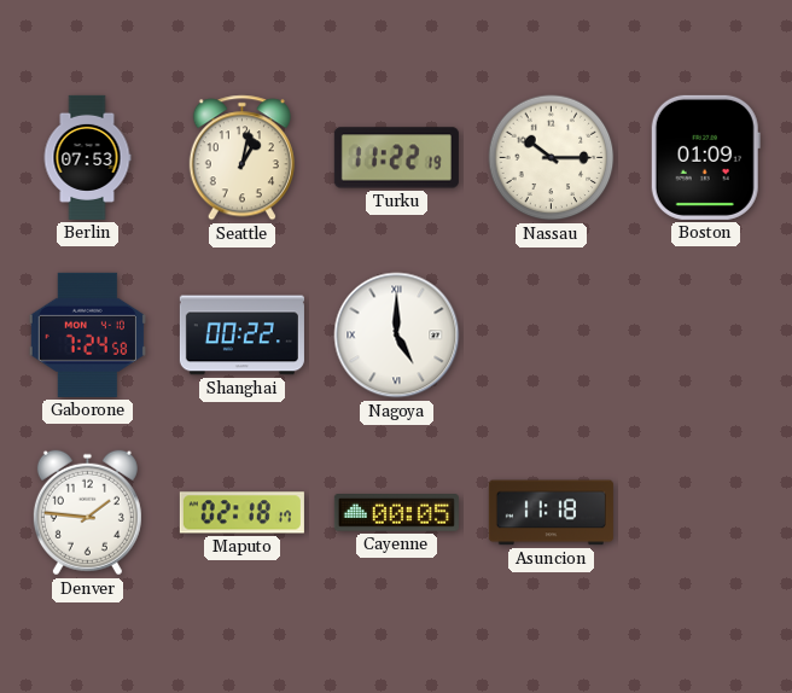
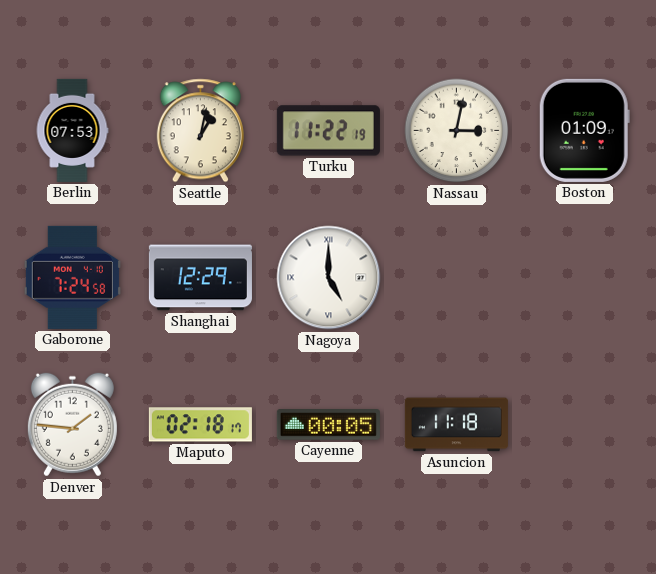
Nassau: 10:15 -> 3:02 (457, 131)
Shanghai: 00:22 -> 12:29 (200, 278)
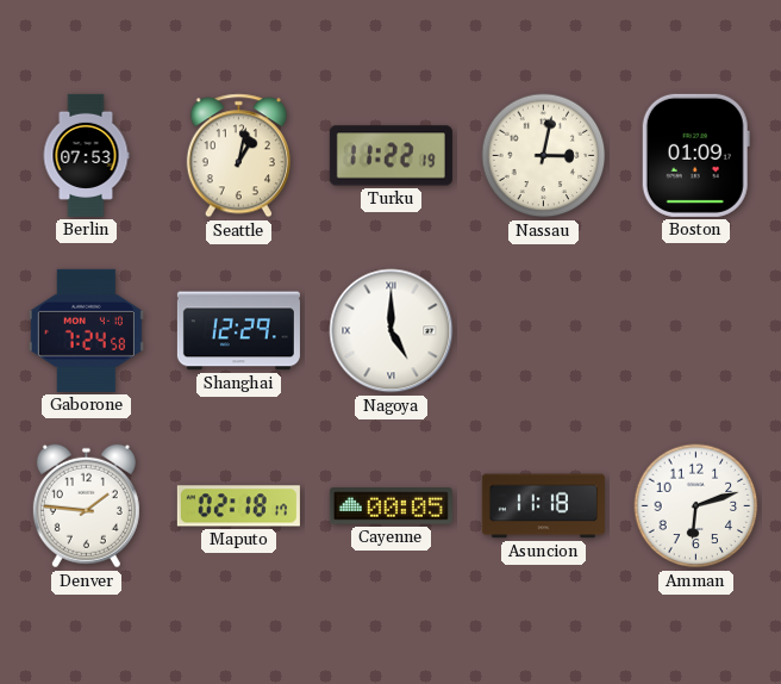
Amman: none -> 6:12 (696, 506)
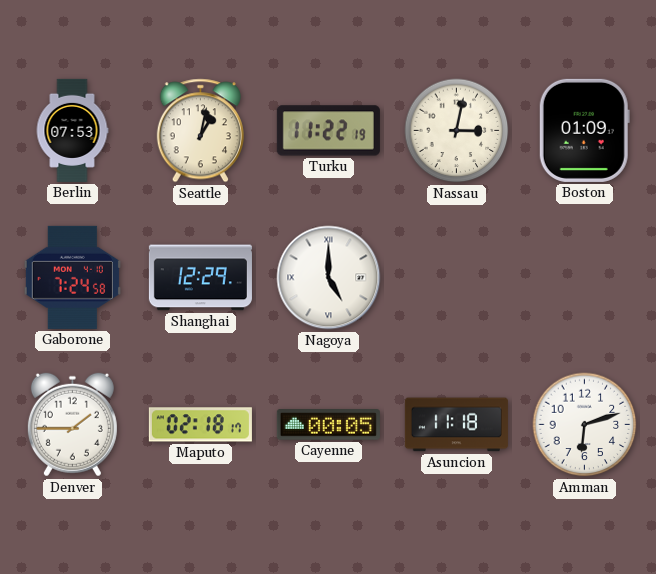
Denver: 1:46 -> 1:45 (72, 425)
